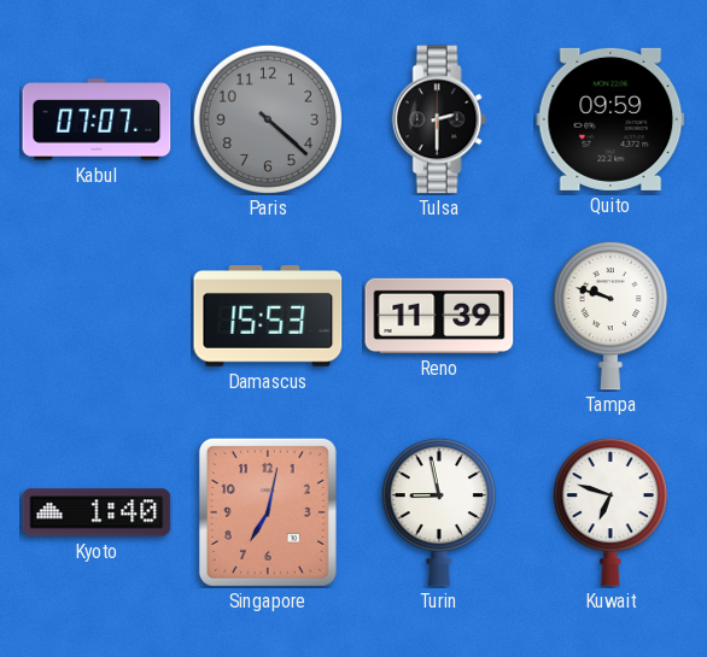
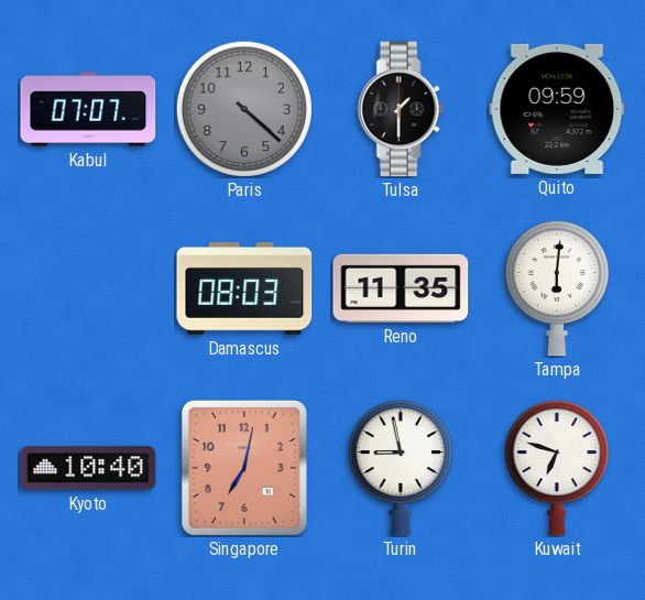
Tulsa: 2:30 -> 1:30 (401, 109)
Damascus: 15:53 -> 08:03 (244, 288)
Reno: 11:39 -> 11:35 (401, 288)
Tampa: 9:48 -> 6:01 (557, 288)
Kyoto: 1:40 -> 10:40 (88, 468)
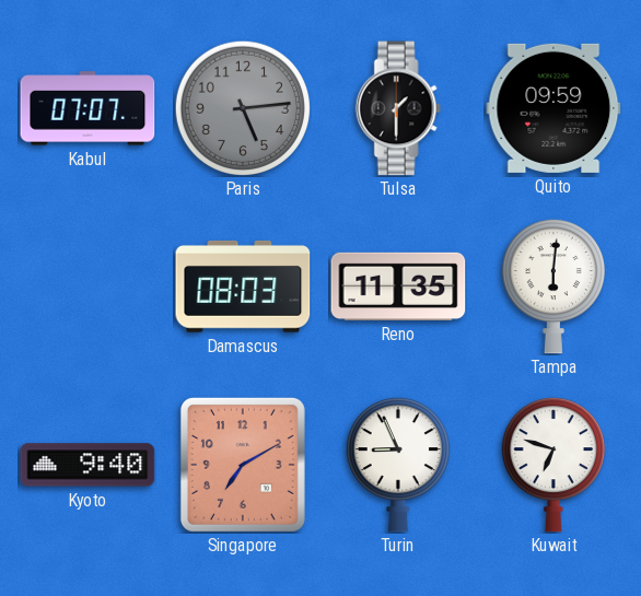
Paris: 4:22 -> 5:14 (242, 107)
Kyoto: 10:40 -> 9:40 (88, 465)
Singapore: 7:02 -> 7:10 (243, 465)
Turin: 8:58 -> 8:56 (398, 465)
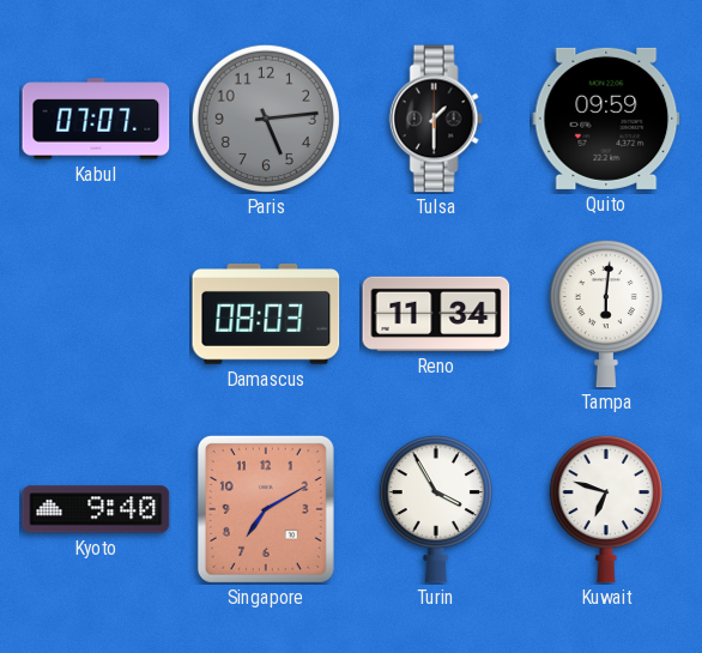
Reno: 11:35 -> 11:34 (436, 314)
Turin: 8:56 -> 3:55 (436, 509)
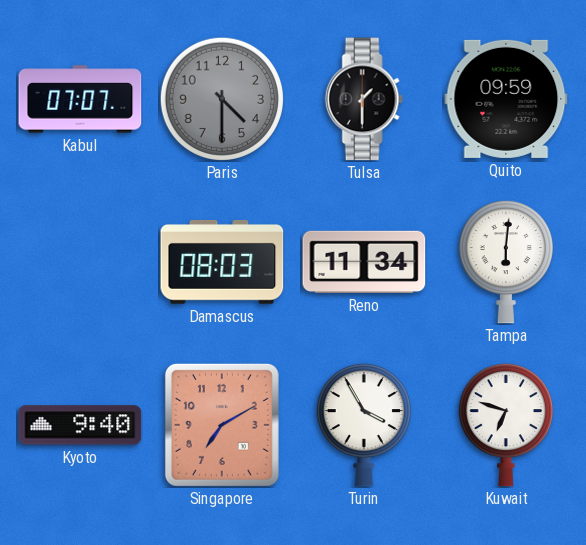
Paris: 5:14 -> 4:30 (221, 98)
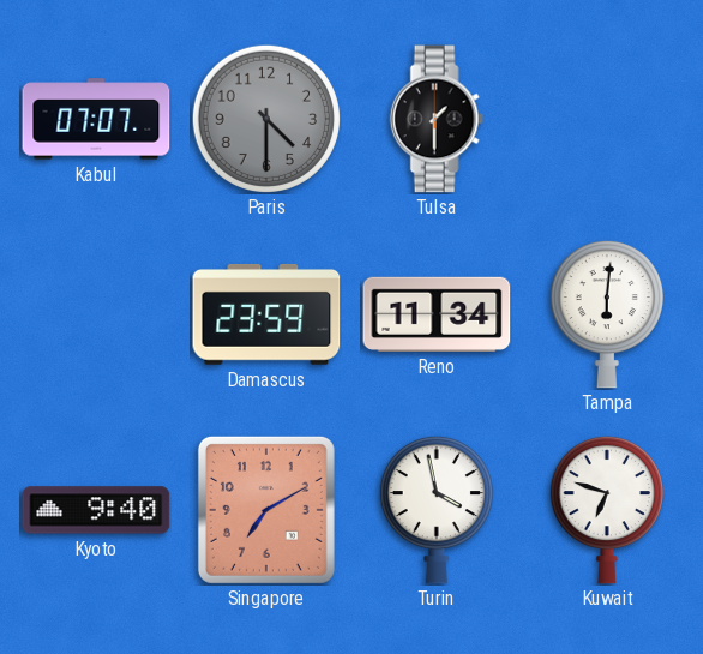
Quito: 09:59 -> none (506, 99)
Damascus: 08:03 -> 23:59 (266, 314)
Turin: 3:55 -> 3:58 (437, 510)
